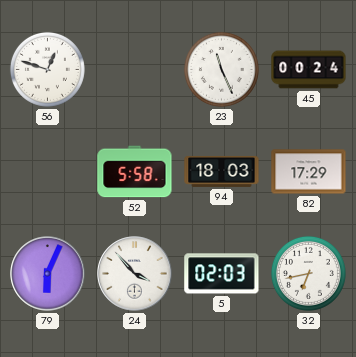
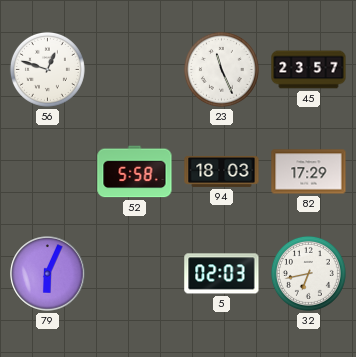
45: 00:24 -> 23:57 (309, 70)
24: 3:53 -> none (135, 274)
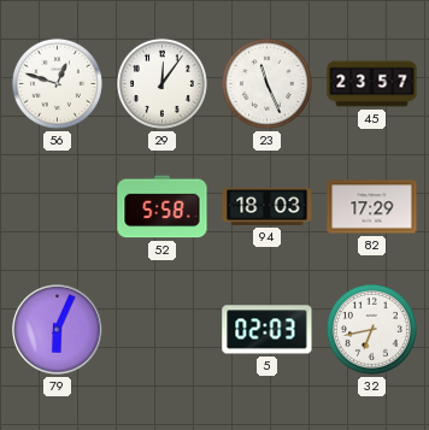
29: none -> 12:06 (161, 83)
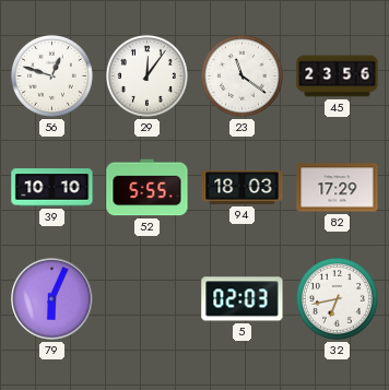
23: 11:26 -> 11:21 (241, 75)
45: 23:57 -> 23:56 (338, 76)
39: none -> 10:10 (52, 188)
52: 5:58 -> 5:55 (148, 188)
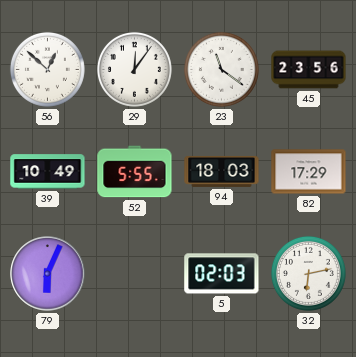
56: 12:48 -> 12:52 (47, 69)
39: 10:10 -> 10:49 (48, 172)
32: 6:43 -> 6:13 (308, 273)
